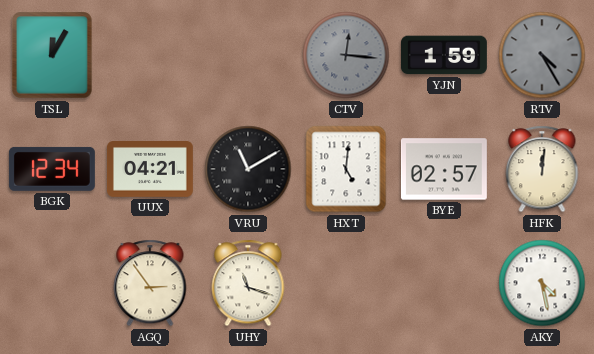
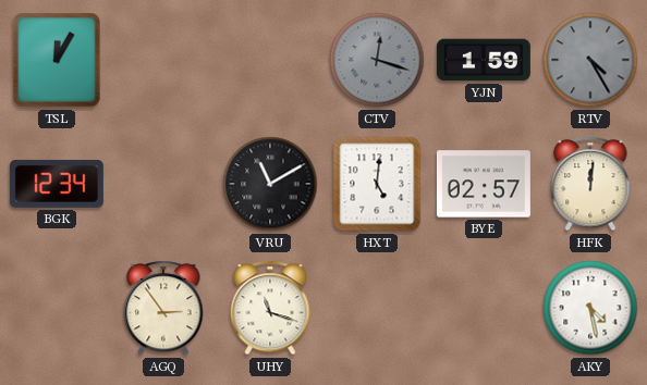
CTV: 12:16 -> 12:18 (377, 60)
UUX: 04:21 -> none (150, 170)
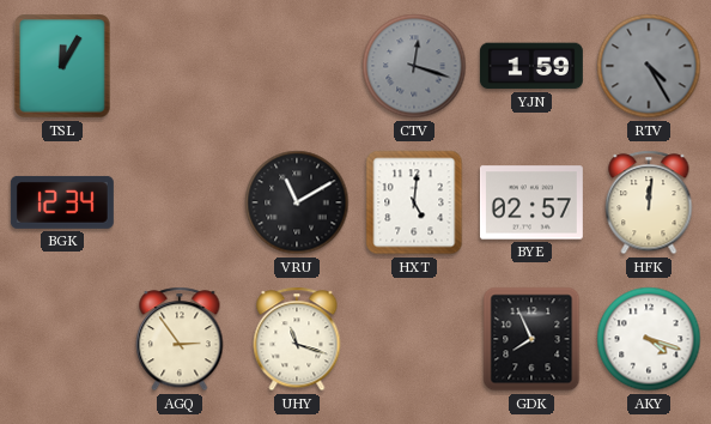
GDK: none -> 7:56 (531, 339)
AKY: 4:28 -> 4:18 (649, 339)
